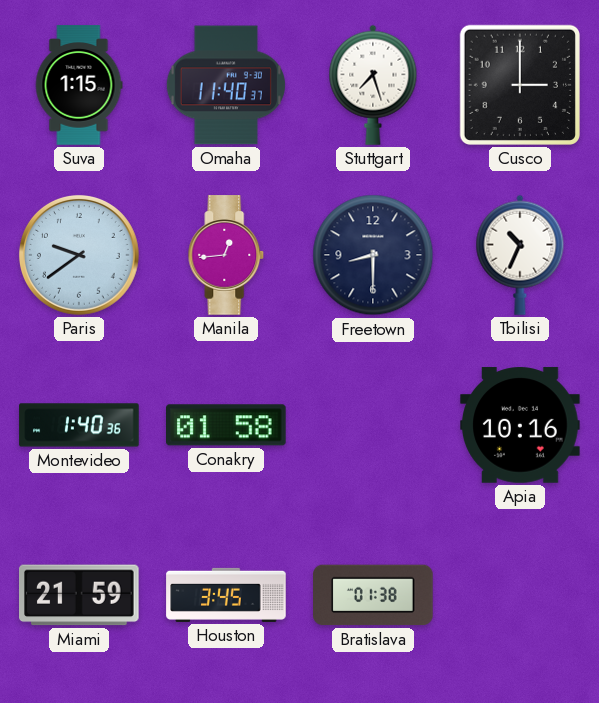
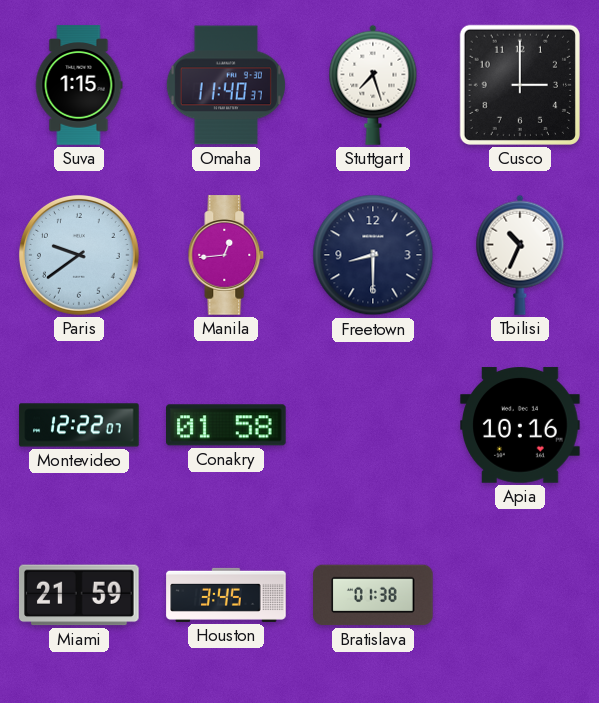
Montevideo: 1:40 -> 12:22 (79, 425)
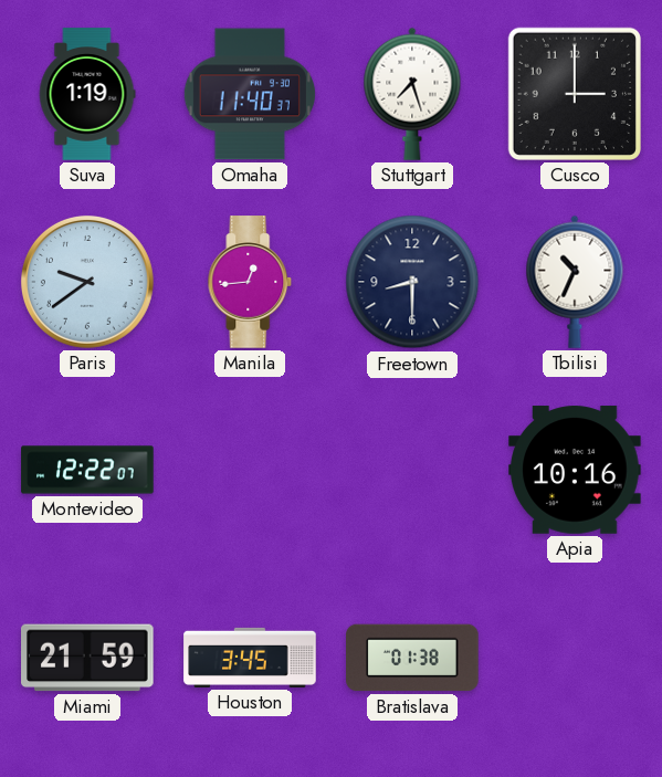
Suva: 1:15 -> 1:19 (87, 94)
Conakry: 01:58 -> none (227, 425)
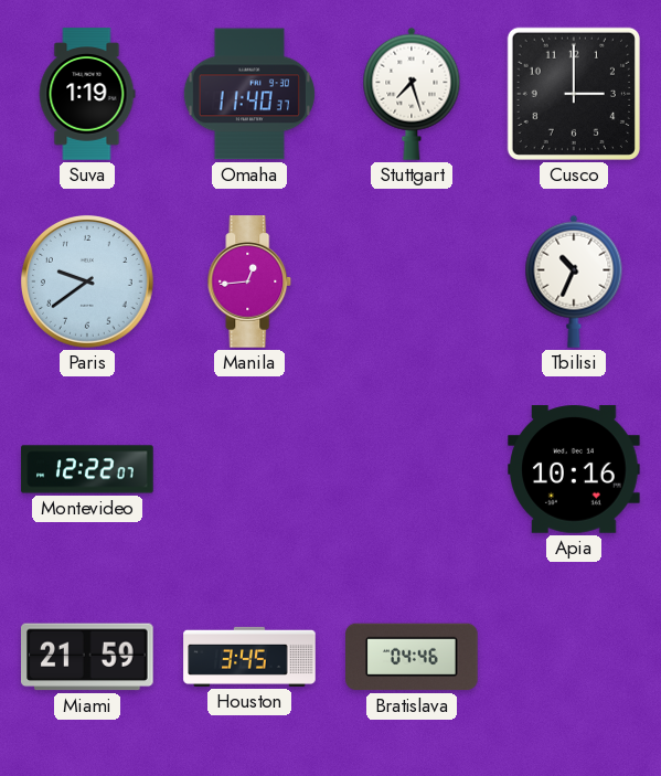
Freetown: 8:30 -> none (412, 282)
Bratislava: 01:38 -> 04:46 (412, 657)
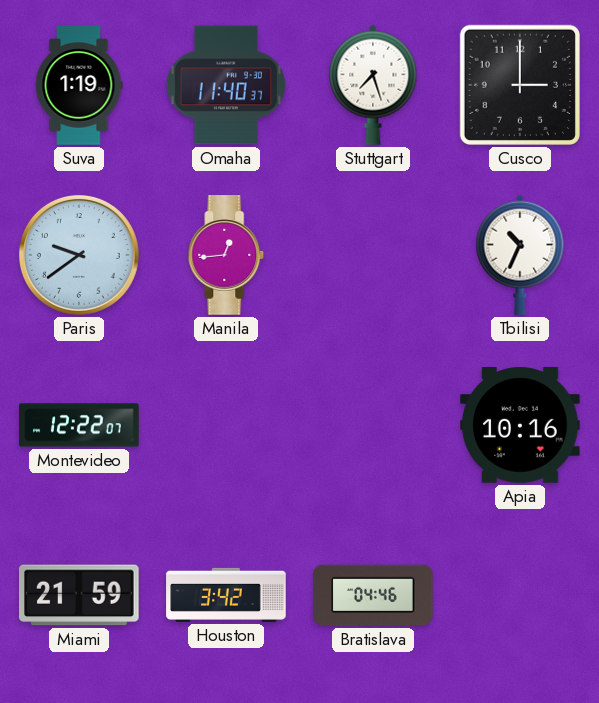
Houston: 3:45 -> 3:42 (226, 595)
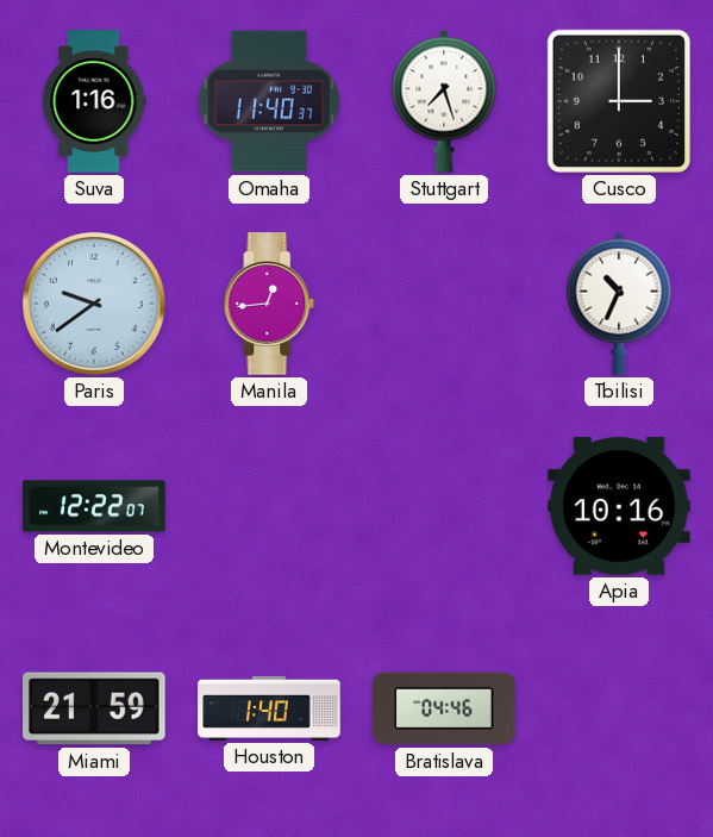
Suva: 1:19 -> 1:16 (94, 101)
Houston: 3:42 -> 1:40 (269, 708)
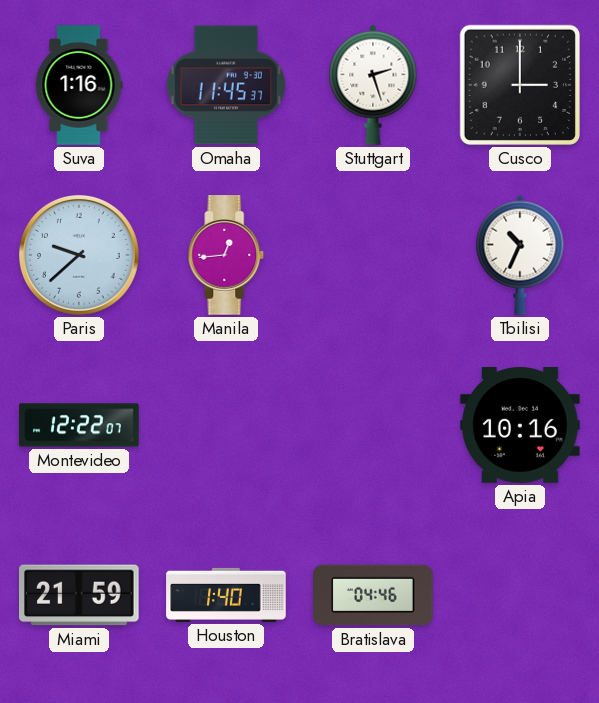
Omaha: 11:40 -> 11:45 (226, 85)
Stuttgart: 7:27 -> 2:27 (373, 85)
Paris: 9:39 -> 9:38 (79, 255)
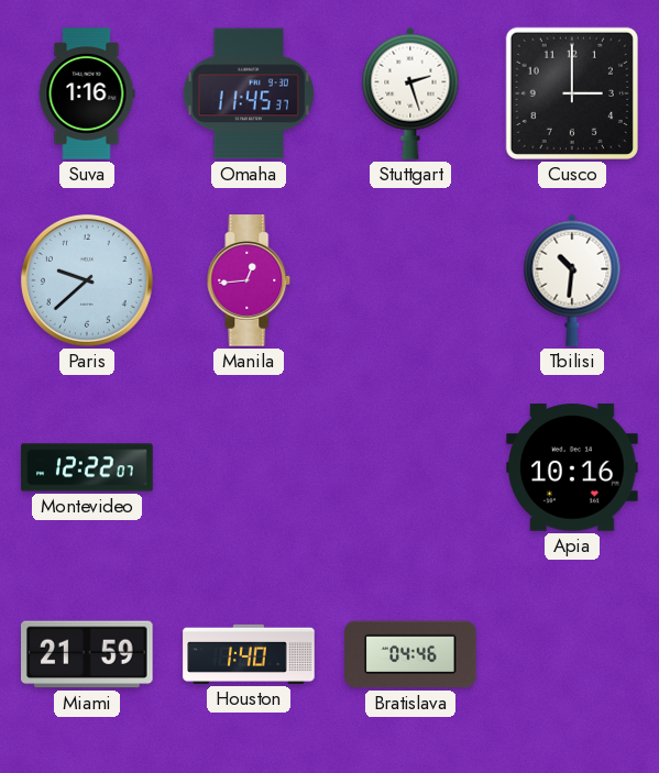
Tbilisi: 10:34 -> 10:31 (572, 280)
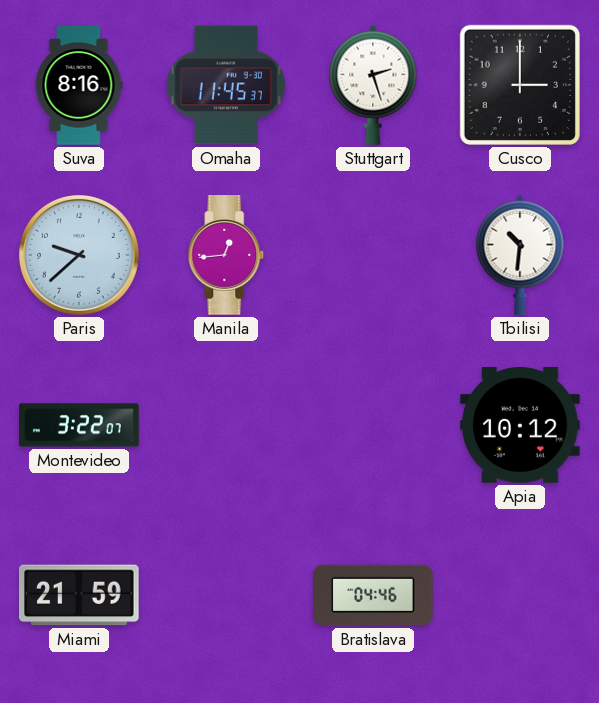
Suva: 1:16 -> 8:16 (79, 85)
Montevideo: 12:22 -> 3:22 (79, 425)
Apia: 10:16 -> 10:12 (520, 425)
Houston: 1:40 -> none (249, 654)
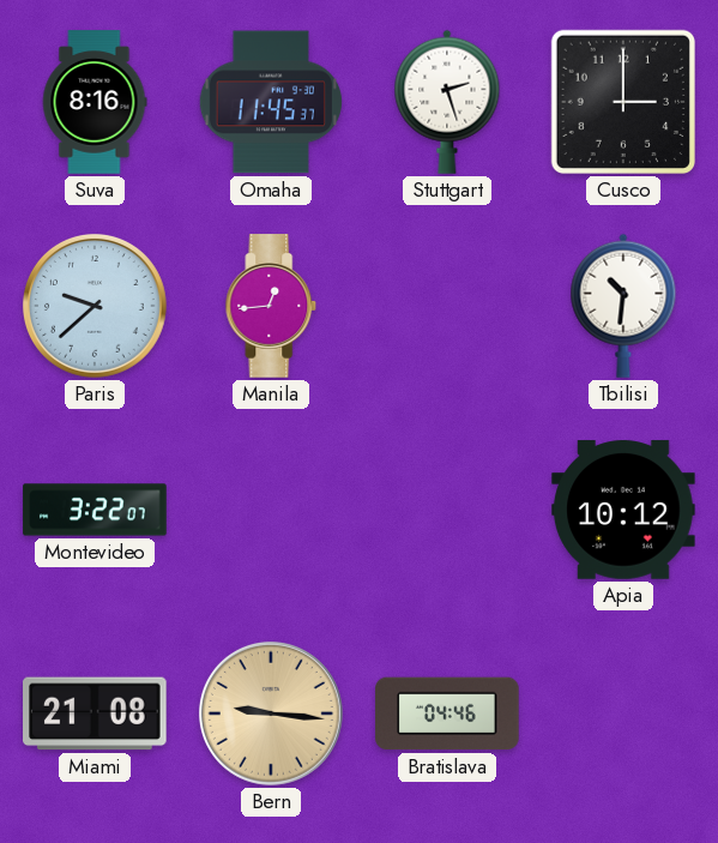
Miami: 21:59 -> 21:08 (96, 713)
Bern: none -> 9:16 (271, 713)
